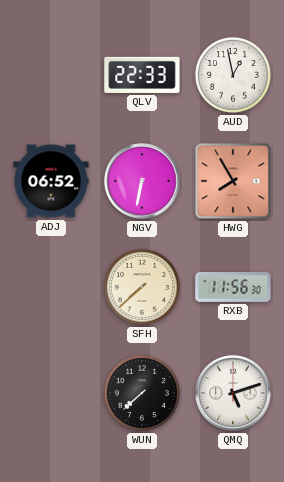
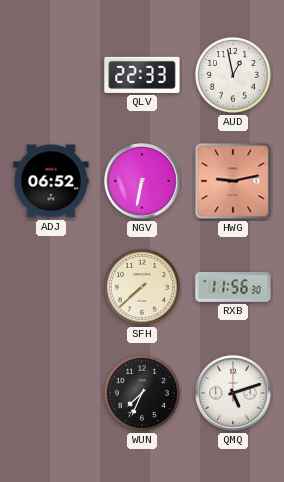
HWG: 7:55 -> 9:13 (233, 181)
WUN: 7:38 -> 7:34 (142, 393)
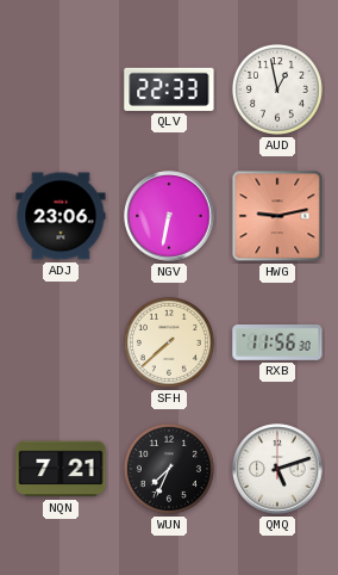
ADJ: 06:52 -> 23:06 (61, 216)
NQN: none -> 7:21 (61, 469)
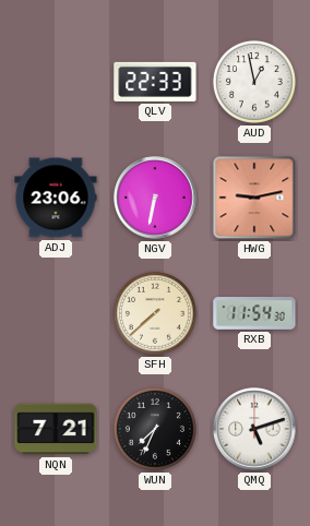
RXB: 11:56 -> 11:54 (254, 314)
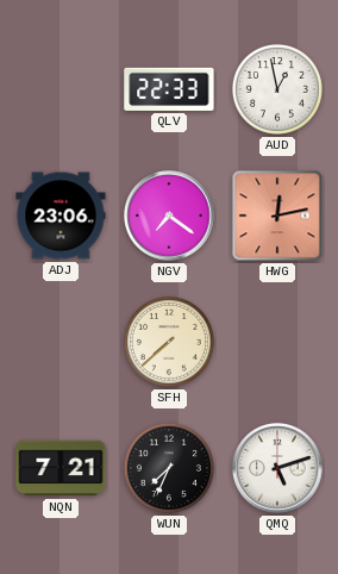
NGV: 6:32 -> 7:21 (169, 216)
HWG: 9:13 -> 12:13 (277, 216)
RXB: 11:54 -> none (254, 314)
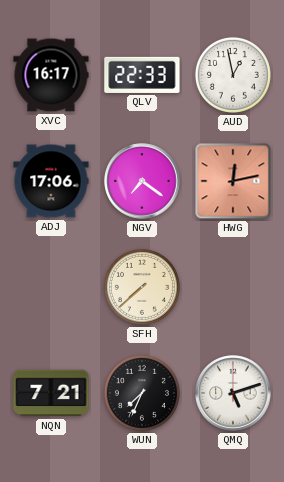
XVC: none -> 16:17 (51, 75)
ADJ: 23:06 -> 17:06 (51, 181)
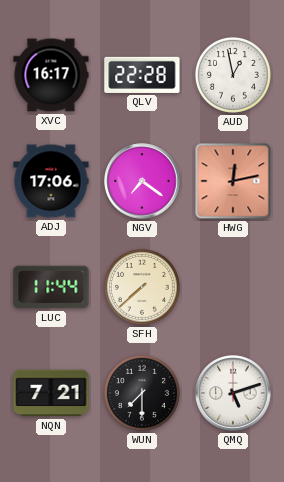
QLV: 22:33 -> 22:28 (142, 75)
LUC: none -> 11:44 (51, 287)
WUN: 7:34 -> 7:30 (142, 393)
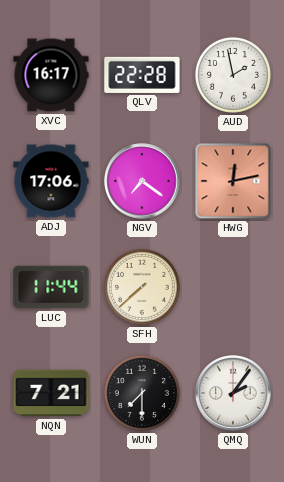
AUD: 12:58 -> 1:58 (233, 75)
QMQ: 5:12 -> 2:06 (233, 393)
